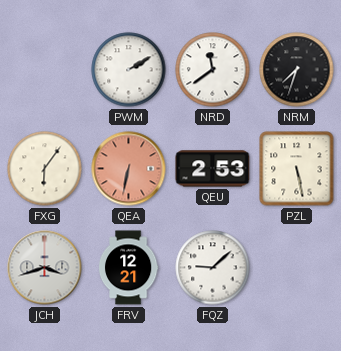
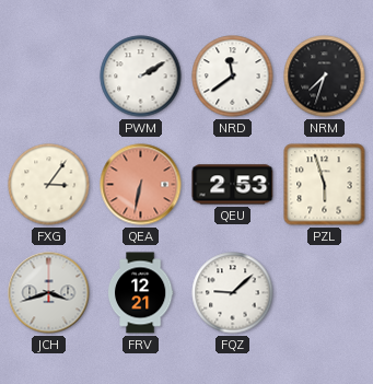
FXG: 6:06 -> 3:06 (49, 185)
PZL: 5:28 -> 5:57 (325, 185)
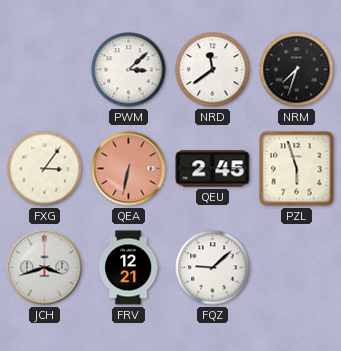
PWM: 2:10 -> 3:08 (129, 70)
QEU: 2:53 -> 2:45 (213, 169)
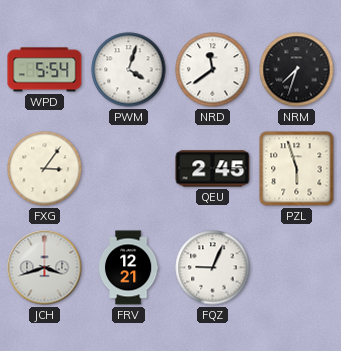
WPD: none -> 5:54 (45, 70)
PWM: 3:08 -> 4:03 (129, 70)
QEA: 6:32 -> none (129, 169)
FQZ: 9:08 -> 9:04 (213, 268)
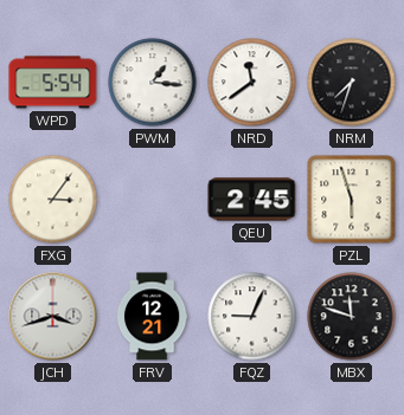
PWM: 4:03 -> 1:16 (153, 83)
MBX: none -> 11:48 (352, 317)
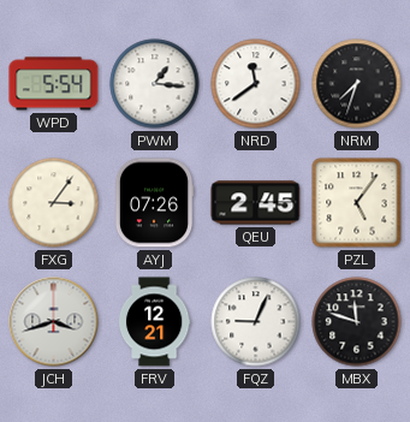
AYJ: none -> 07:26 (154, 203)
PZL: 5:57 -> 5:06 (357, 203)
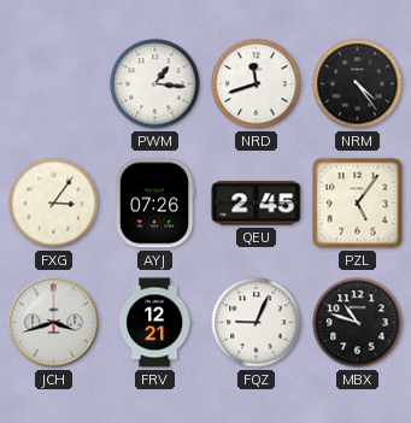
WPD: 5:54 -> none (54, 84)
NRD: 11:39 -> 11:42 (257, 84)
NRM: 7:33 -> 4:24 (358, 84)
MBX: 11:48 -> 10:48 (358, 323)
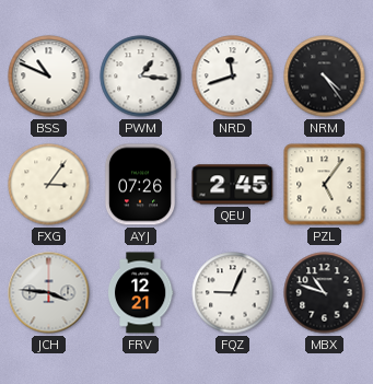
BSS: none -> 10:49 (49, 77)
JCH: 3:42 -> 3:46 (49, 293)
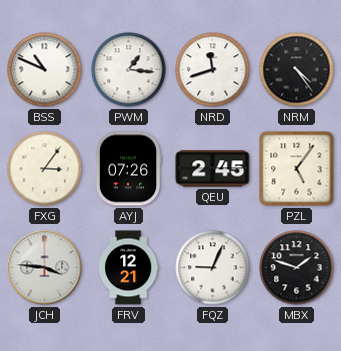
MBX: 10:48 -> 1:48 (297, 268)
